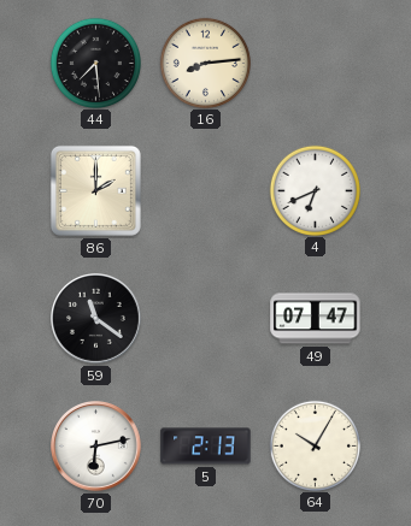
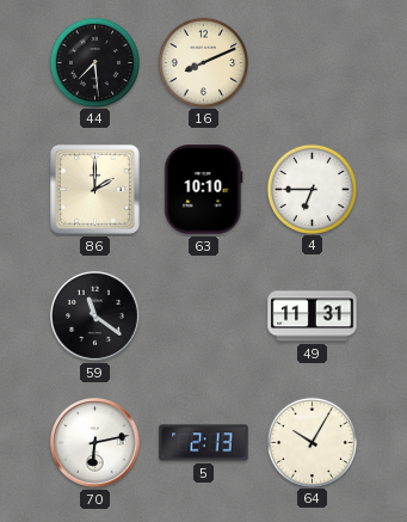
16: 8:14 -> 8:11 (203, 62)
63: none -> 10:10 (204, 190)
4: 6:41 -> 6:45 (312, 189)
49: 07:47 -> 11:31 (313, 317)
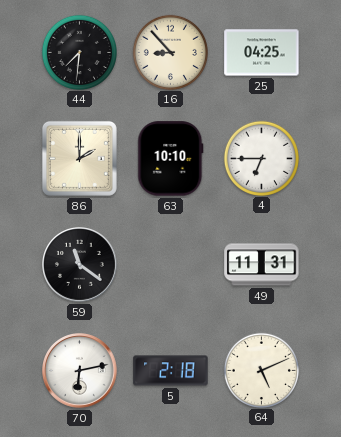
44: 7:29 -> 7:31 (79, 52)
16: 8:11 -> 8:53 (170, 52)
25: none -> 04:25 (262, 53)
5: 2:13 -> 2:18 (171, 371)
64: 10:05 -> 5:11 (261, 370)
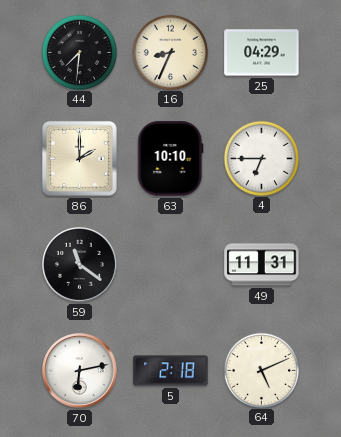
16: 8:53 -> 8:34 (170, 52)
25: 04:25 -> 04:29 (262, 53)
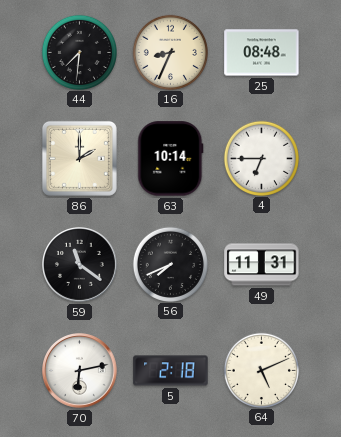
25: 04:29 -> 08:48 (262, 53)
63: 10:10 -> 10:14 (171, 159)
56: none -> 7:41 (170, 264)
